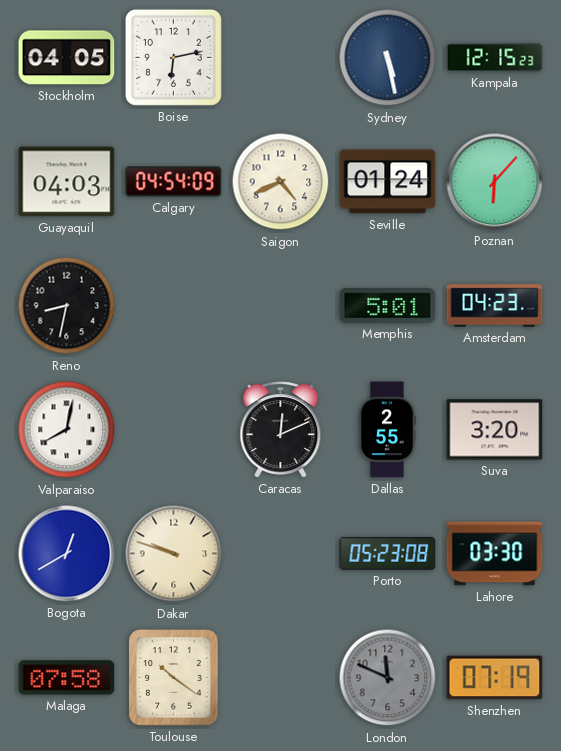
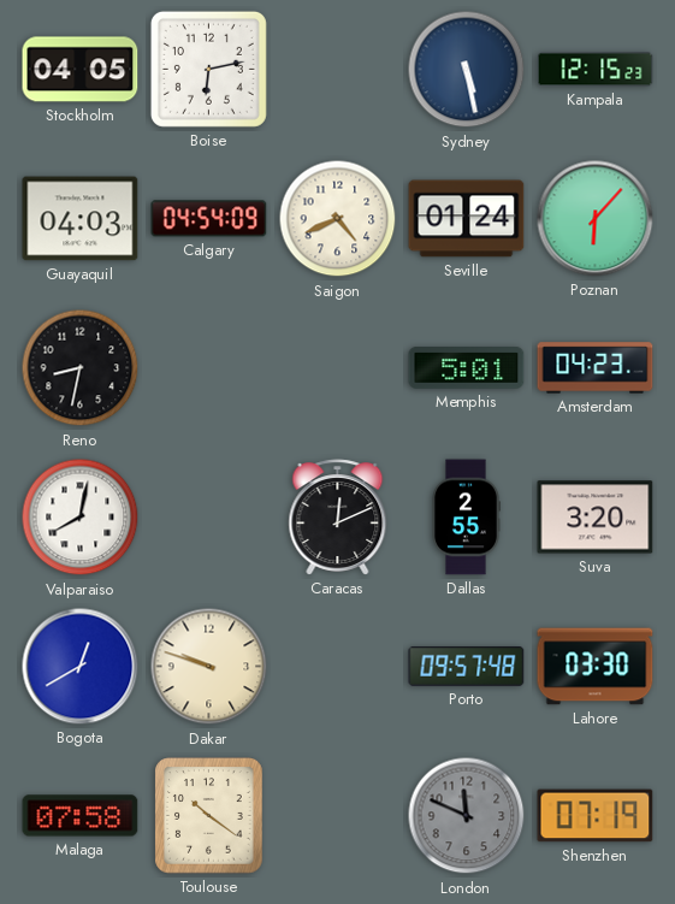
Porto: 05:23 -> 09:57 (467, 666)
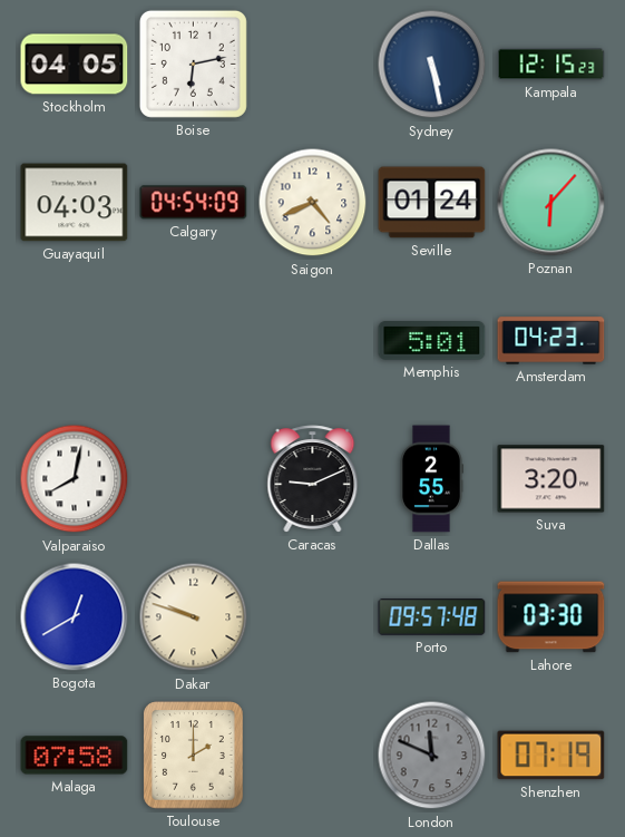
Reno: 8:32 -> none (81, 368)
Caracas: 12:11 -> 9:11 (313, 479)
Toulouse: 10:21 -> 2:00 (194, 756)
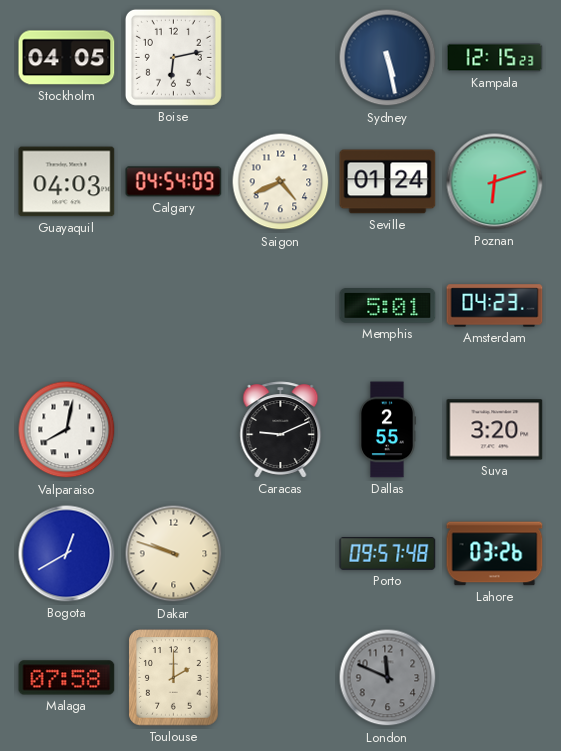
Poznan: 6:07 -> 6:12 (495, 182)
Lahore: 03:30 -> 03:26 (495, 554)
Shenzhen: 07:19 -> none (551, 756)
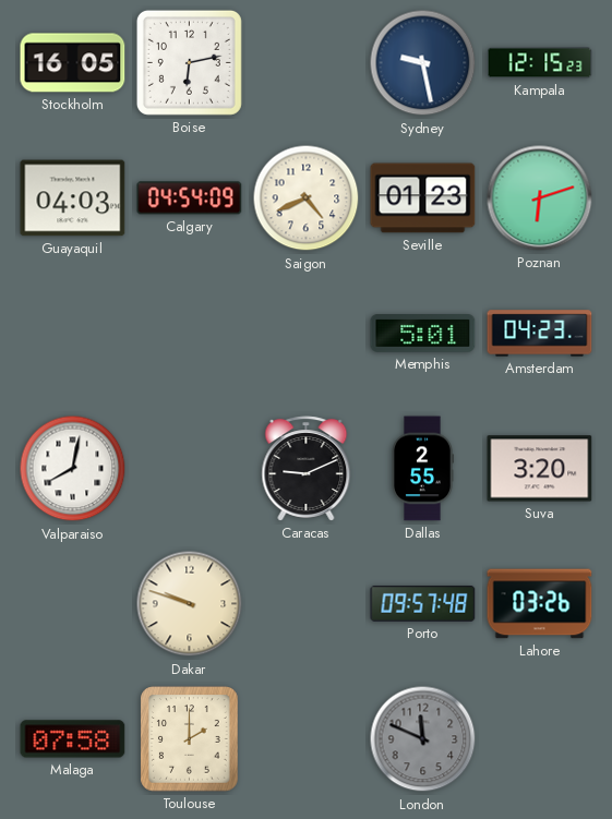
Stockholm: 04:05 -> 16:05 (73, 63)
Sydney: 5:28 -> 9:28 (423, 63)
Seville: 01:24 -> 01:23 (423, 198)
Bogota: 12:40 -> none (67, 554)
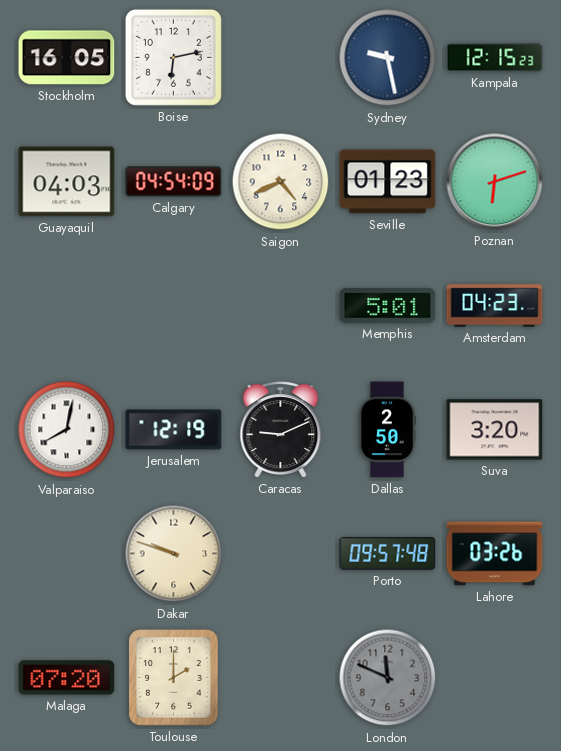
Jerusalem: none -> 12:19 (174, 430)
Dallas: 2:55 -> 2:50 (388, 430)
Malaga: 07:58 -> 07:20 (67, 678)
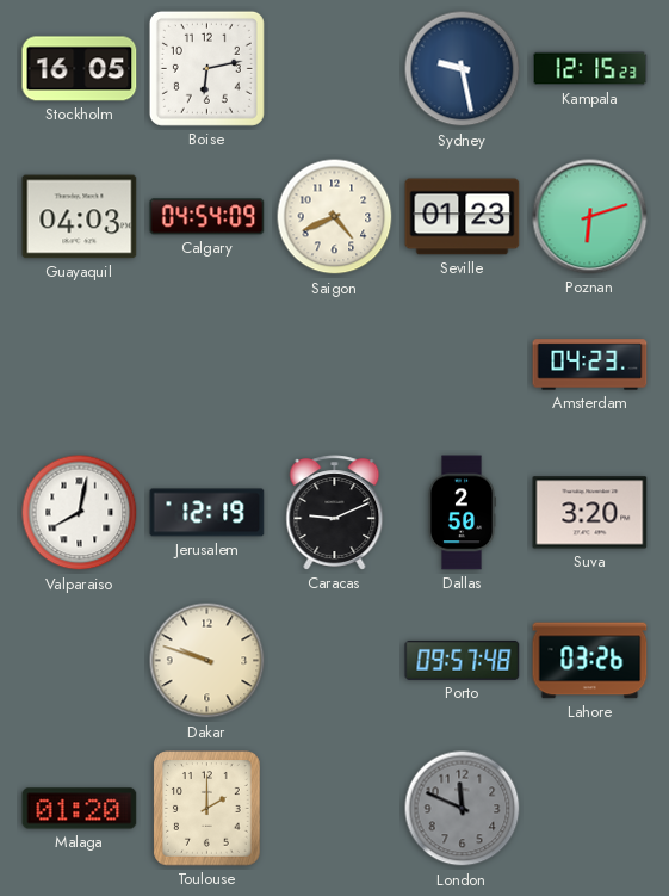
Memphis: 5:01 -> none (388, 306)
Malaga: 07:20 -> 01:20 (80, 809)
